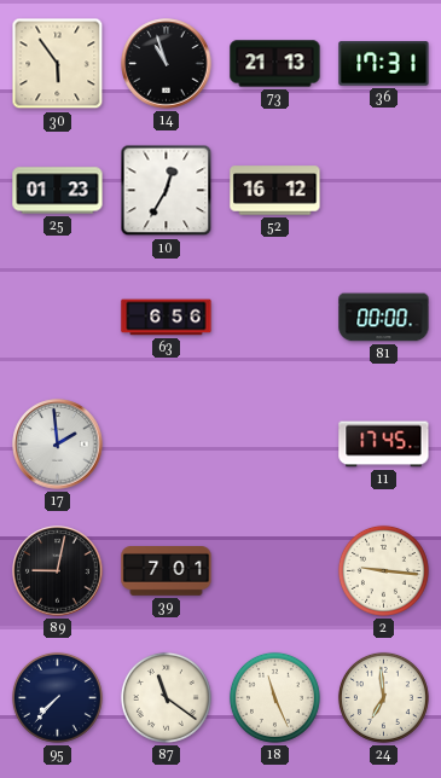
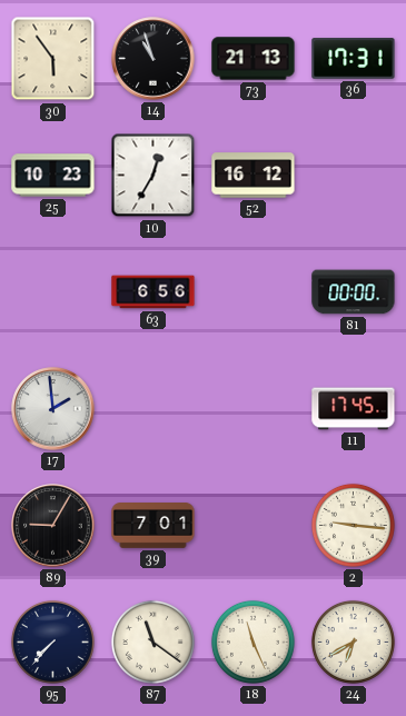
25: 01:23 -> 10:23 (53, 176)
89: 9:02 -> 9:05 (53, 526)
24: 6:59 -> 6:40 (353, 642)
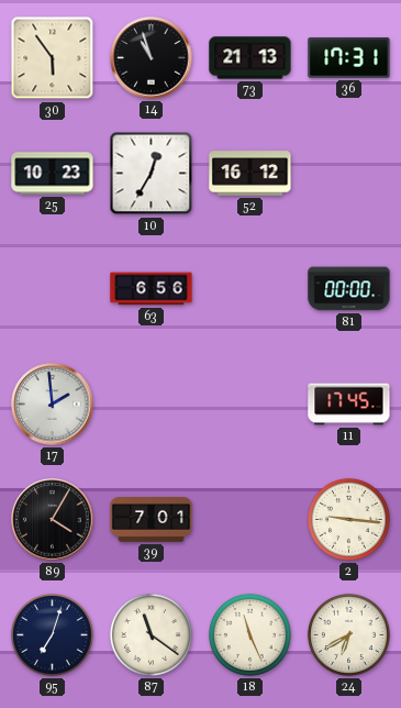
89: 9:05 -> 4:05 (53, 520)
95: 7:37 -> 7:03 (52, 634)
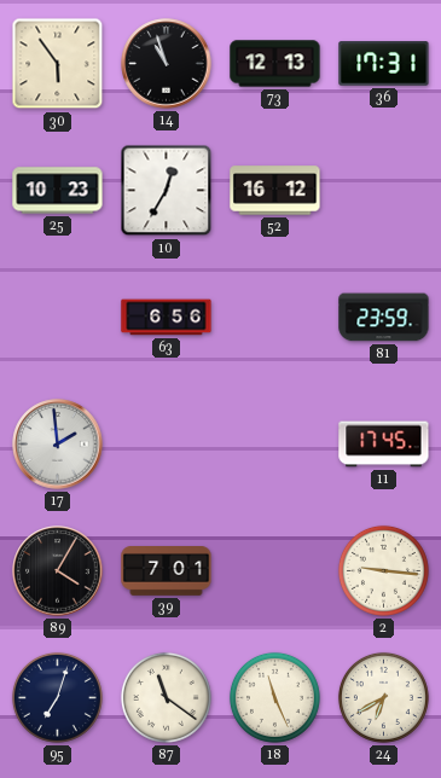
73: 21:13 -> 12:13 (275, 64)
81: 00:00 -> 23:59 (384, 318)
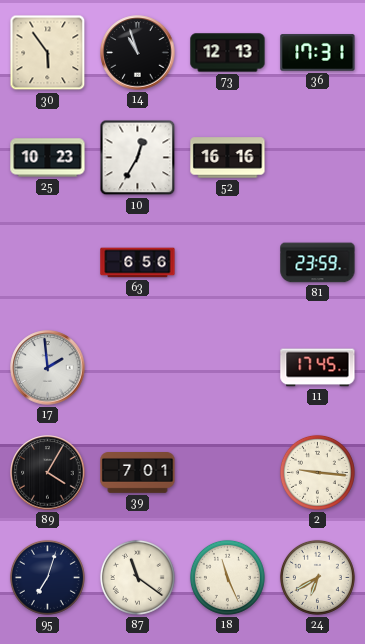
52: 16:12 -> 16:16 (228, 158)
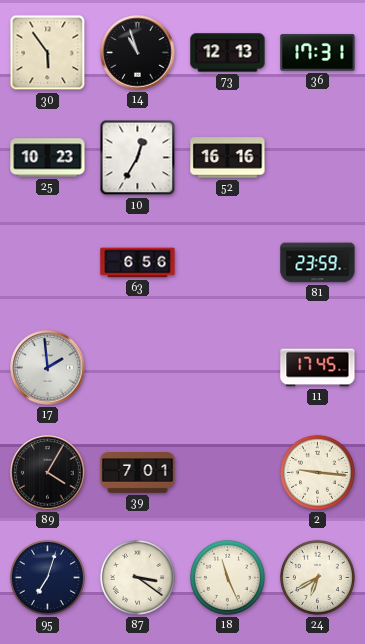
87: 11:21 -> 3:21 (137, 577)
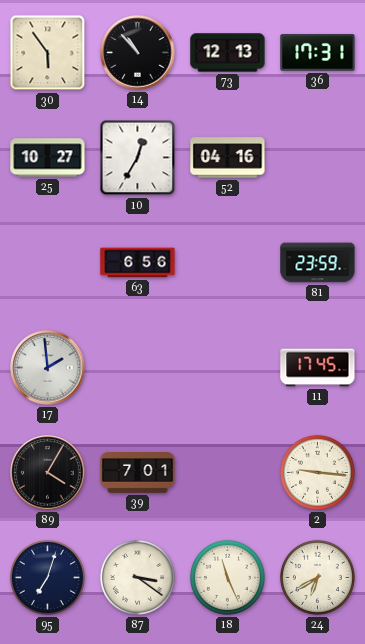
14: 10:57 -> 10:53 (138, 53)
25: 10:23 -> 10:27 (48, 158)
52: 16:16 -> 04:16 (228, 158)
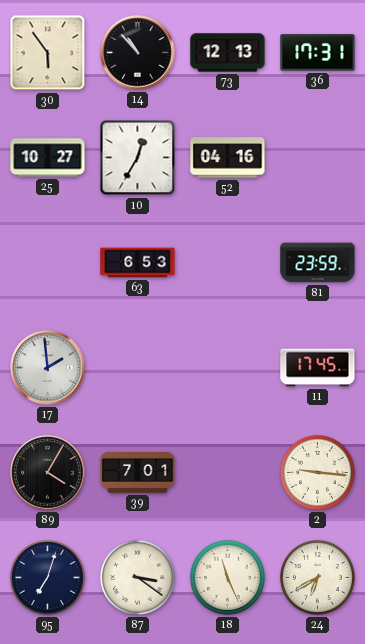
63: 6:56 -> 6:53 (138, 263)
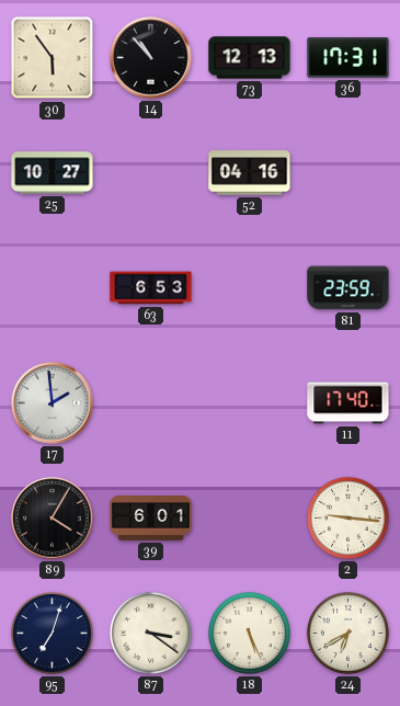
10: 12:35 -> none (138, 158)
11: 17:45 -> 17:40 (348, 403)
39: 7:01 -> 6:01 (151, 519)
18: 11:26 -> 5:26 (249, 633)
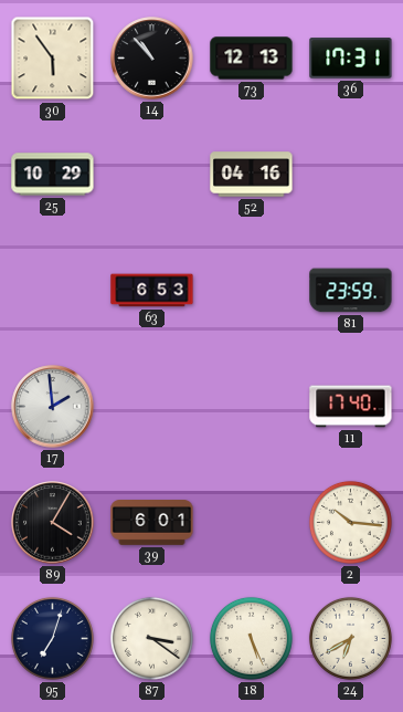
25: 10:27 -> 10:29 (53, 175)
2: 9:16 -> 10:16 (350, 522)
